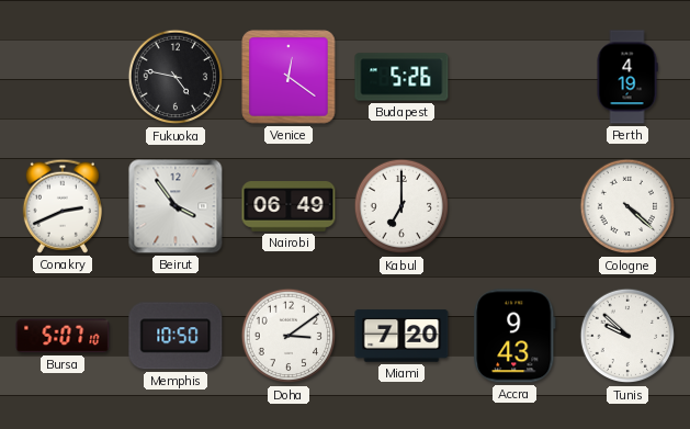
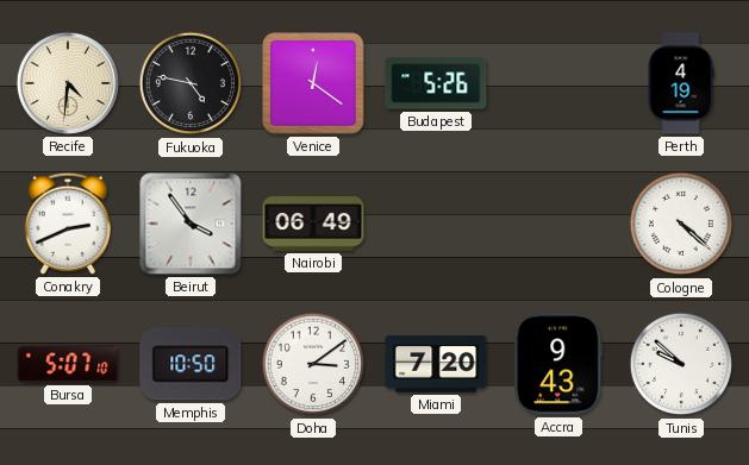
Recife: none -> 4:31 (68, 83)
Kabul: 7:00 -> none (401, 206)
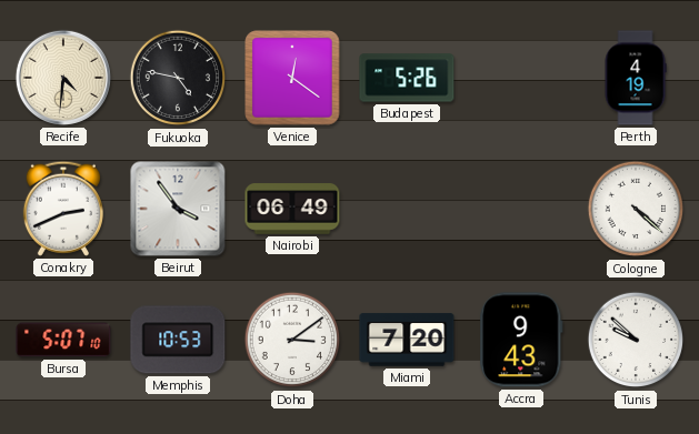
Memphis: 10:50 -> 10:53 (178, 340)
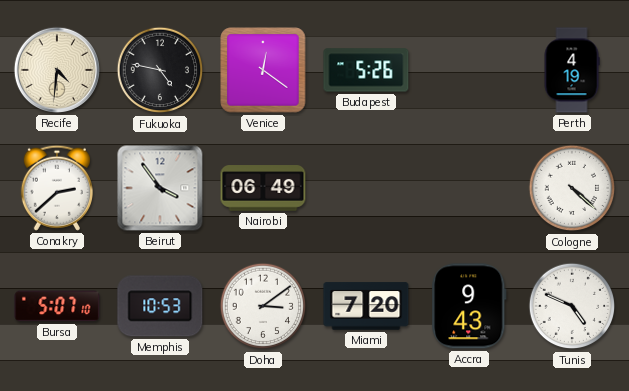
Conakry: 2:41 -> 2:38 (57, 188)
Tunis: 9:52 -> 4:49 (572, 306)
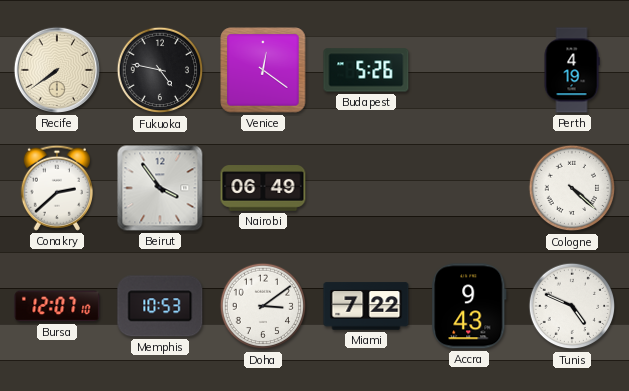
Recife: 4:31 -> 7:39 (57, 70)
Bursa: 5:07 -> 12:07 (57, 306)
Miami: 7:20 -> 7:22 (366, 306)
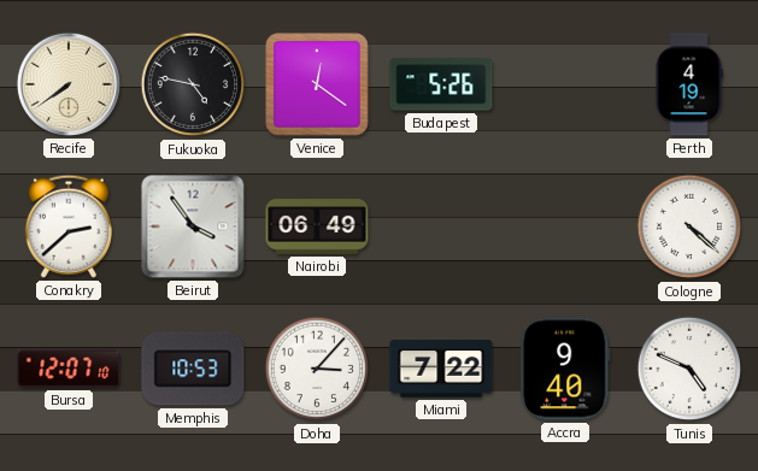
Doha: 3:09 -> 3:07 (317, 369)
Accra: 9:43 -> 9:40 (565, 369)
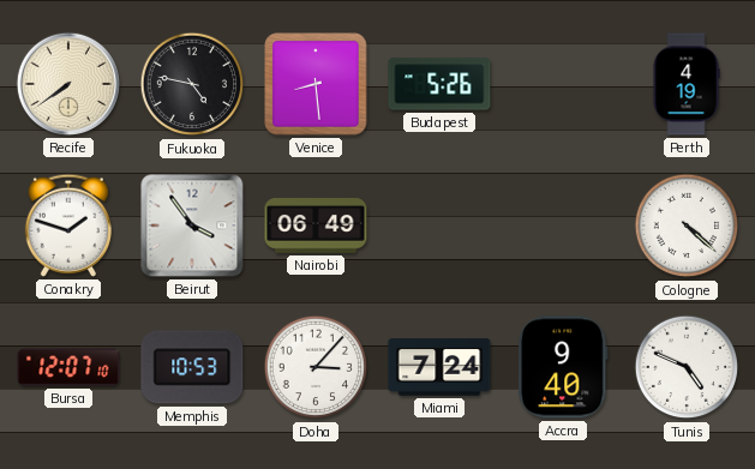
Venice: 12:21 -> 8:29 (316, 84)
Conakry: 2:38 -> 1:48 (68, 226)
Miami: 7:22 -> 7:24 (439, 367)
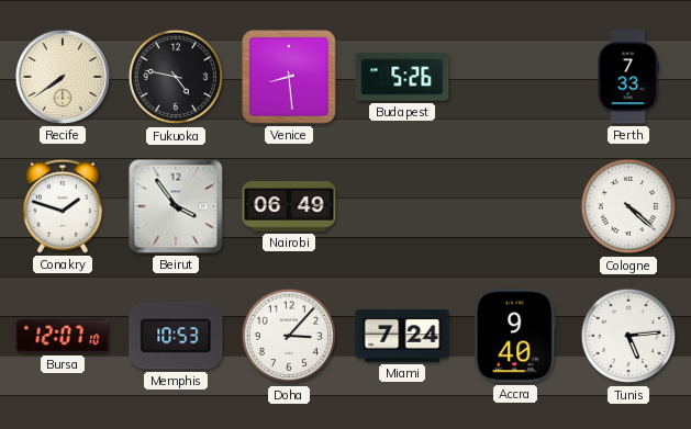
Perth: 4:19 -> 7:33 (628, 77)
Tunis: 4:49 -> 5:14 (628, 336)
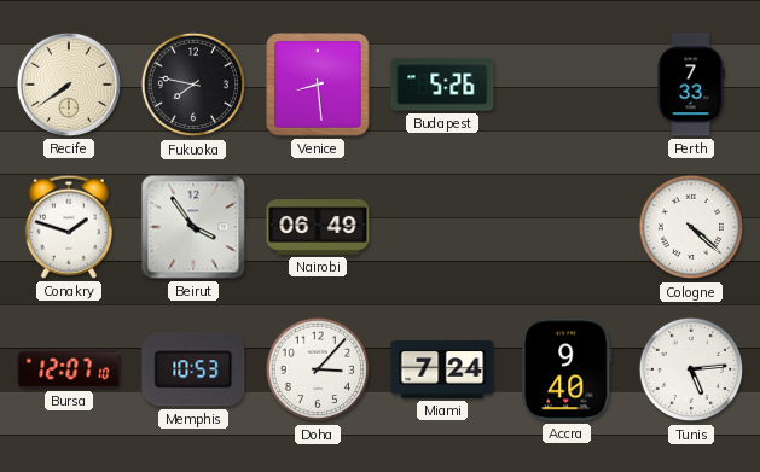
Fukuoka: 4:47 -> 7:47 (193, 85)
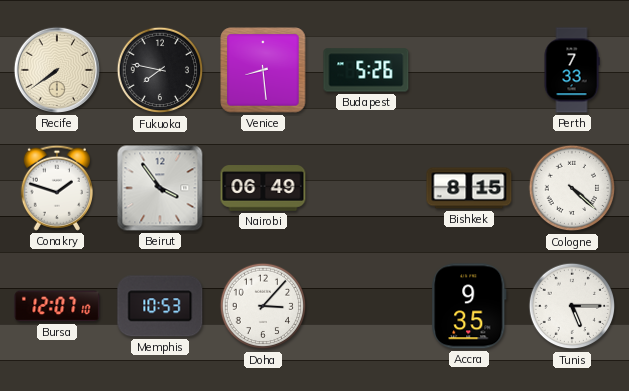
Bishkek: none -> 8:15 (469, 188)
Miami: 7:24 -> none (442, 369)
Accra: 9:40 -> 9:35 (469, 306)
Tunis: 5:14 -> 5:15 (572, 306)
